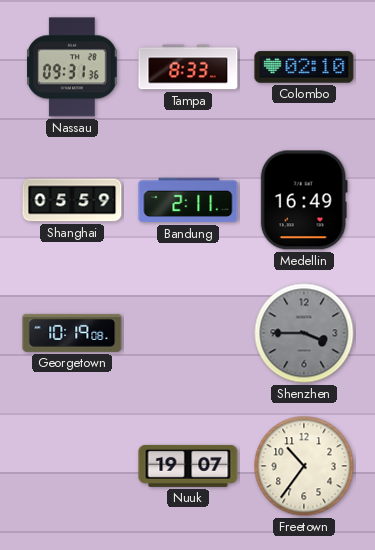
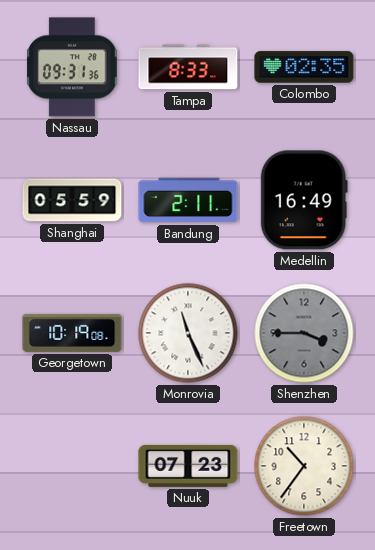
Colombo: 02:10 -> 02:35 (304, 67)
Monrovia: none -> 11:26 (188, 333)
Nuuk: 19:07 -> 07:23 (188, 466)
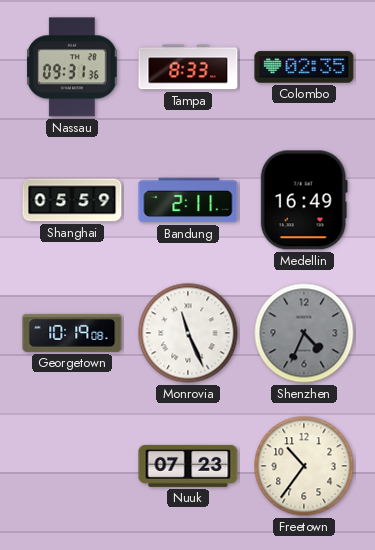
Shenzhen: 3:45 -> 4:34 (304, 333)
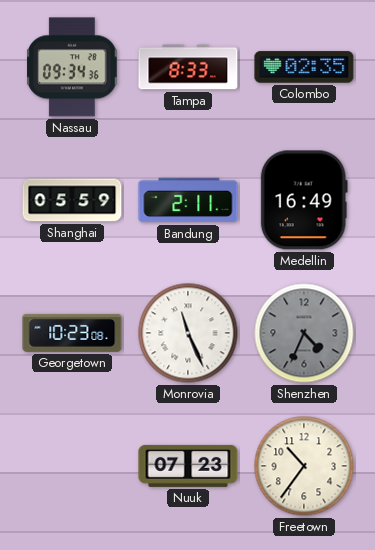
Nassau: 09:31 -> 09:34 (72, 67)
Georgetown: 10:19 -> 10:23 (72, 333)
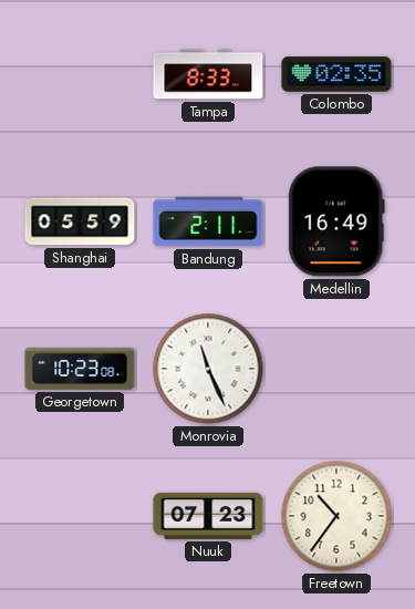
Nassau: 09:34 -> none (72, 67)
Shenzhen: 4:34 -> none (304, 333)
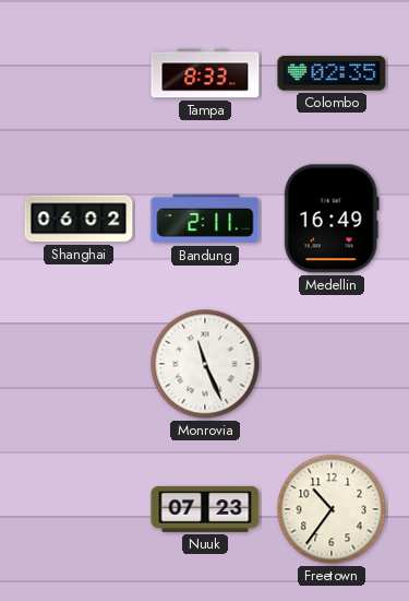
Shanghai: 05:59 -> 06:02 (79, 219)
Georgetown: 10:23 -> none (80, 369)
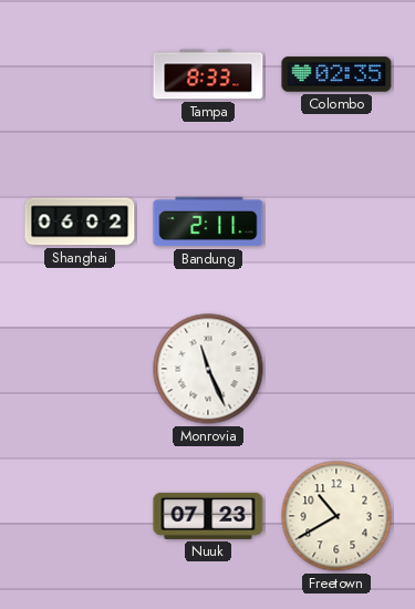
Medellin: 16:49 -> none (332, 219)
Freetown: 10:36 -> 10:40 (336, 516)
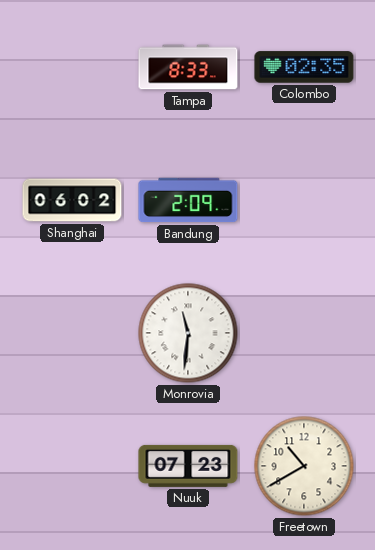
Bandung: 2:11 -> 2:09 (188, 200)
Monrovia: 11:26 -> 11:31 (188, 333)
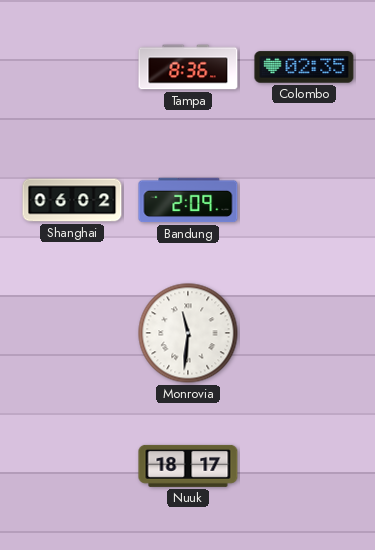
Tampa: 8:33 -> 8:36 (188, 67)
Nuuk: 07:23 -> 18:17 (188, 466)
Freetown: 10:40 -> none (304, 466)
